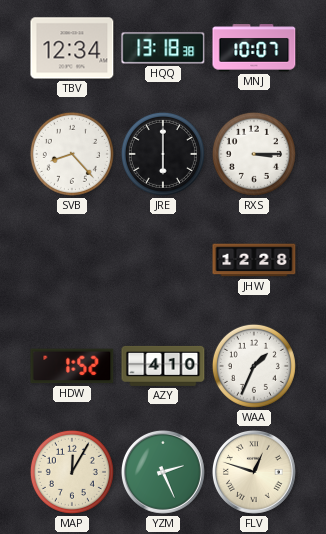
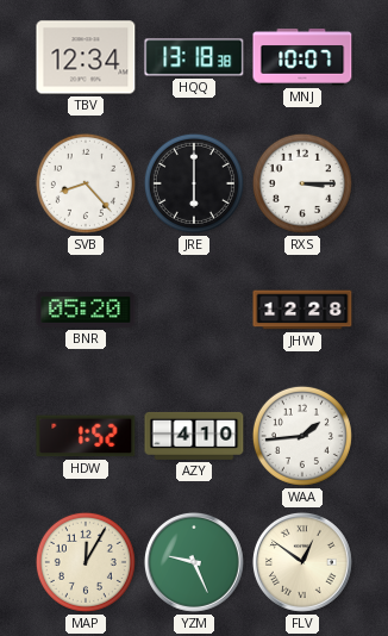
BNR: none -> 05:20 (86, 311)
WAA: 1:34 -> 1:44 (302, 436)
YZM: 2:26 -> 9:26 (194, 562)
FLV: 12:48 -> 12:51 (302, 562)
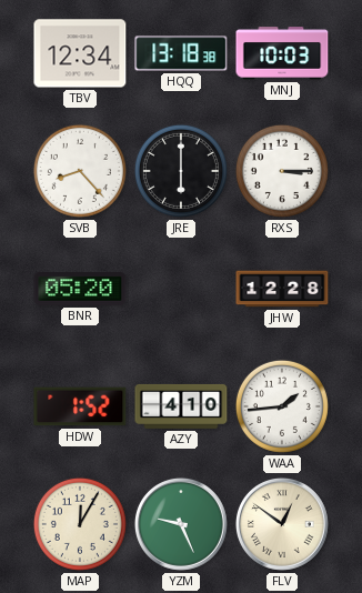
MNJ: 10:07 -> 10:03 (282, 53)
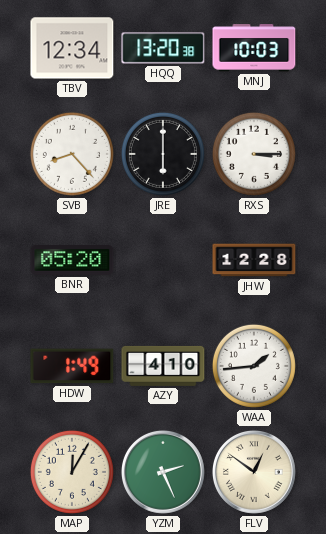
HQQ: 13:18 -> 13:20 (163, 48)
HDW: 1:52 -> 1:49 (72, 366)
YZM: 9:26 -> 2:26 (163, 472)
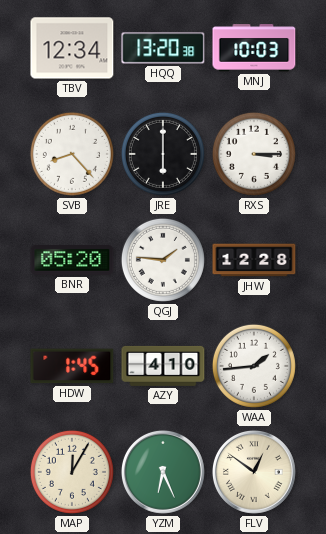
QGJ: none -> 1:46 (163, 260)
HDW: 1:49 -> 1:45 (72, 366)
YZM: 2:26 -> 6:26 (163, 472)
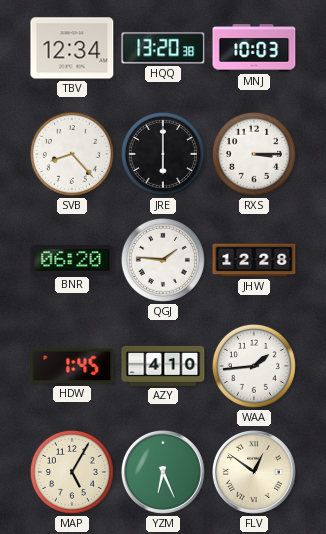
BNR: 05:20 -> 06:20 (72, 261)
MAP: 12:05 -> 5:05 (72, 472)
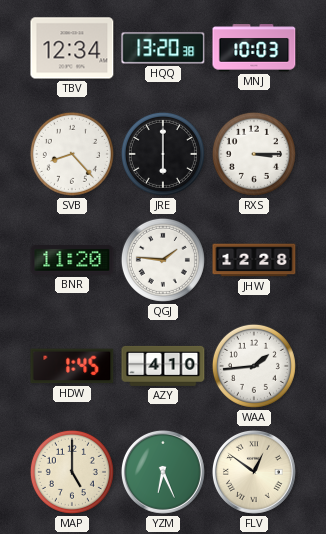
BNR: 06:20 -> 11:20 (72, 261)
MAP: 5:05 -> 5:00 (72, 472)
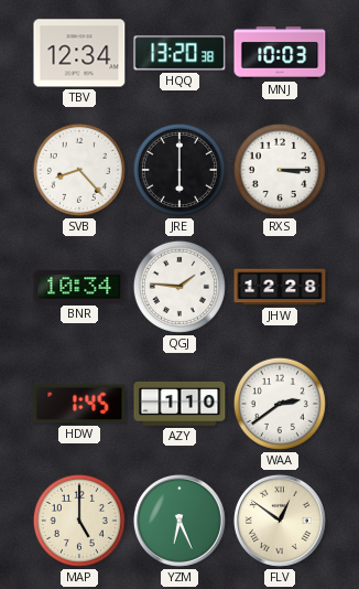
BNR: 11:20 -> 10:34 (79, 288)
AZY: 4:10 -> 1:10 (179, 404)
WAA: 1:44 -> 2:39 (280, 404)
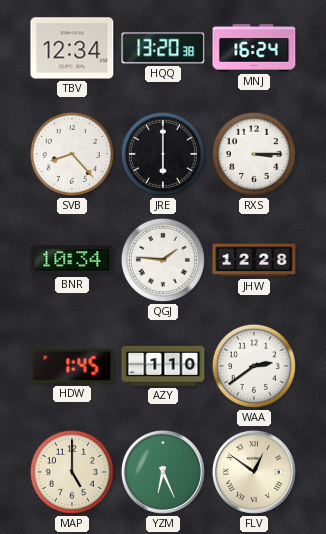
MNJ: 10:03 -> 16:24 (254, 48)
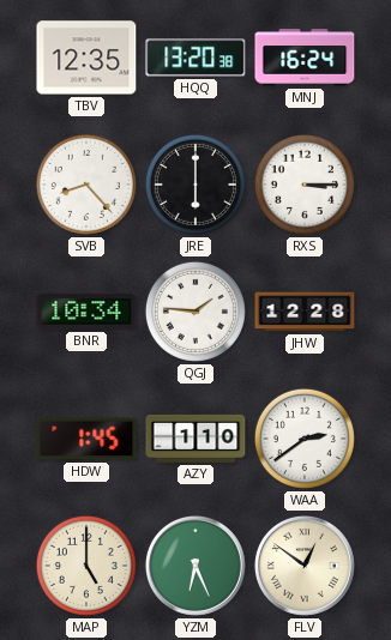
TBV: 12:34 -> 12:35 (86, 58)
